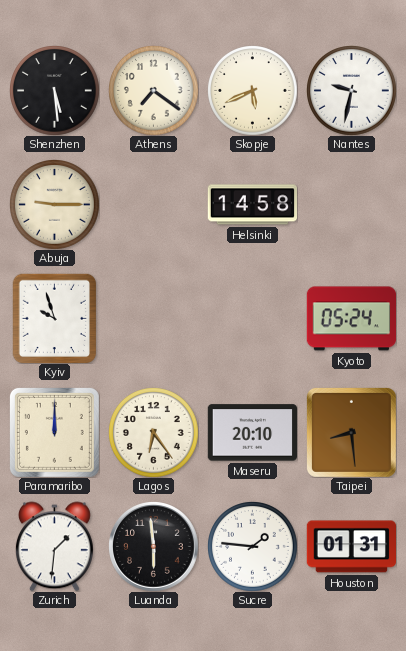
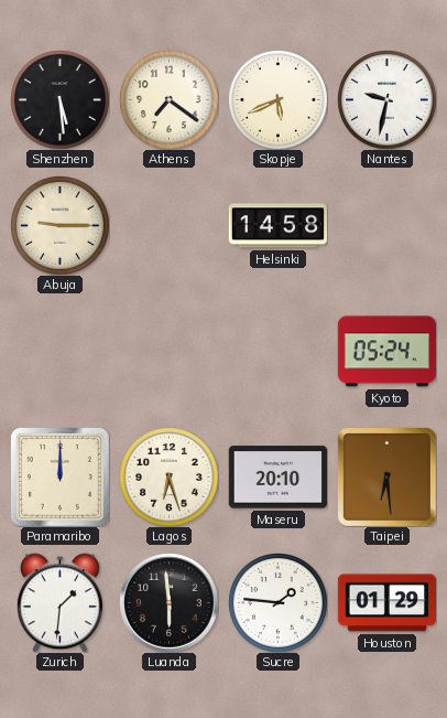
Kyiv: 9:57 -> none (54, 318)
Lagos: 6:24 -> 6:27 (170, 478)
Taipei: 8:29 -> 6:29 (386, 476)
Houston: 01:31 -> 01:29 (386, 603)
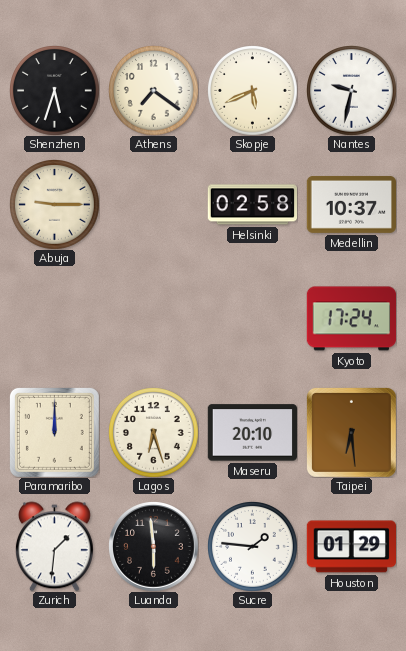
Shenzhen: 5:29 -> 5:33 (55, 91)
Helsinki: 14:58 -> 02:58 (252, 205)
Medellin: none -> 10:37 (351, 204)
Kyoto: 05:24 -> 17:24 (351, 319)
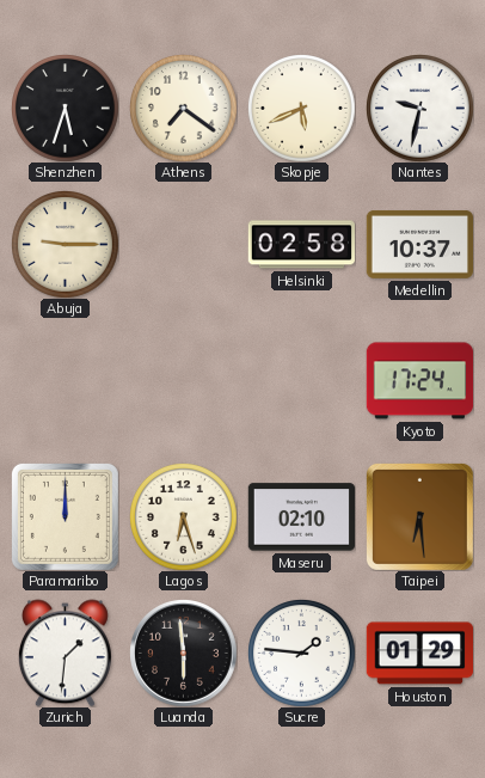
Maseru: 20:10 -> 02:10 (301, 517)
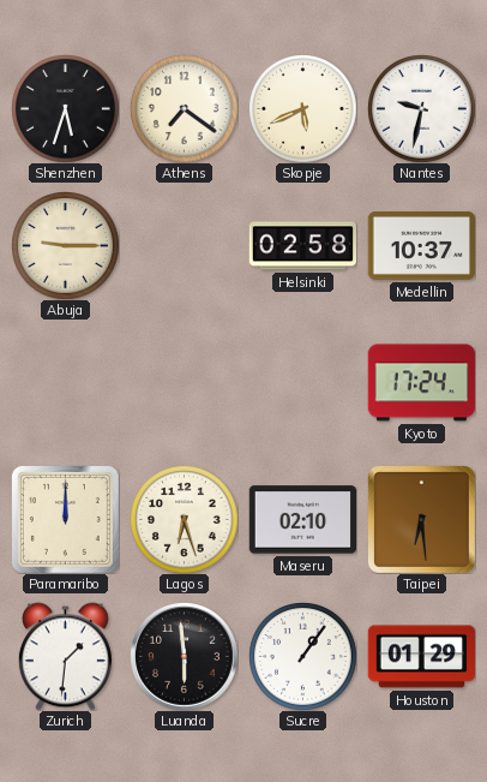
Sucre: 1:46 -> 1:06 (303, 657)
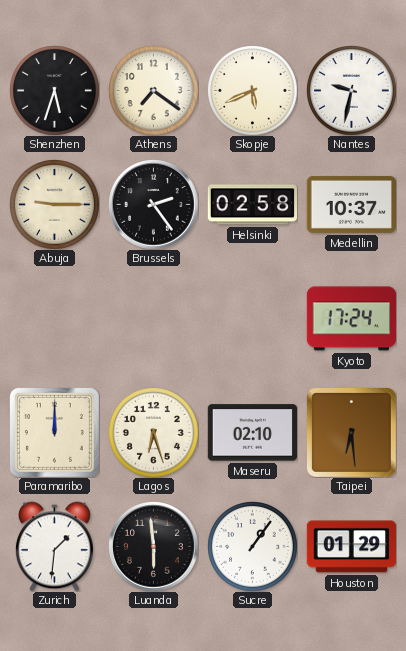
Brussels: none -> 2:24 (154, 205)
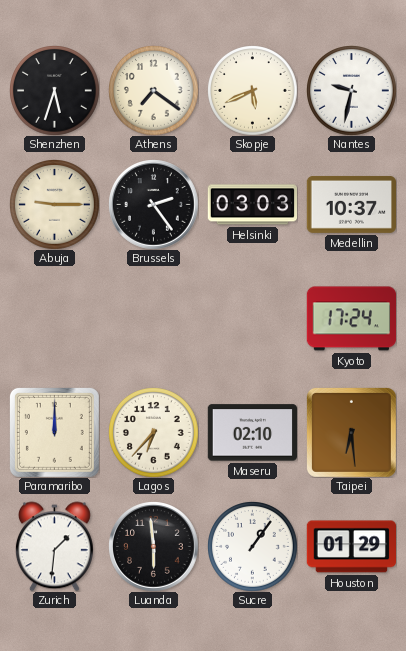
Helsinki: 02:58 -> 03:03 (252, 205)
Lagos: 6:27 -> 6:37 (154, 433)
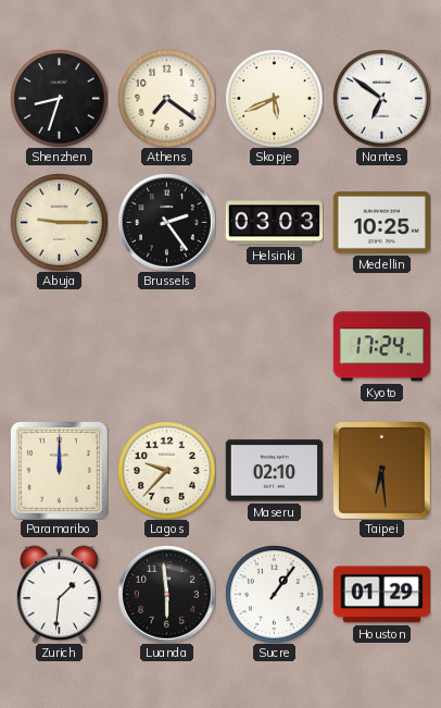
Shenzhen: 5:33 -> 8:33 (60, 99)
Nantes: 9:32 -> 6:51 (382, 99)
Medellin: 10:37 -> 10:25 (381, 222)
Lagos: 6:37 -> 9:37 (167, 471)
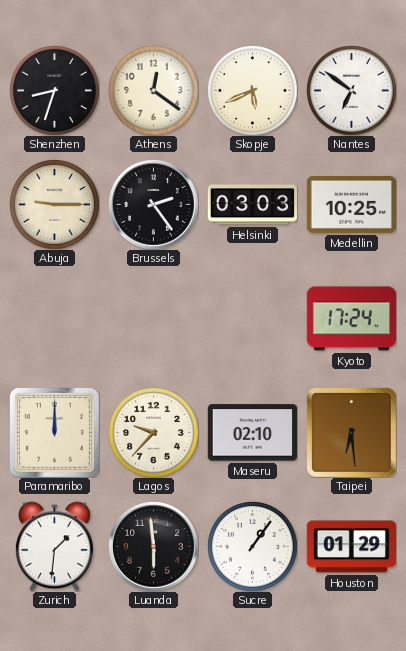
Athens: 7:21 -> 12:21 (154, 91)
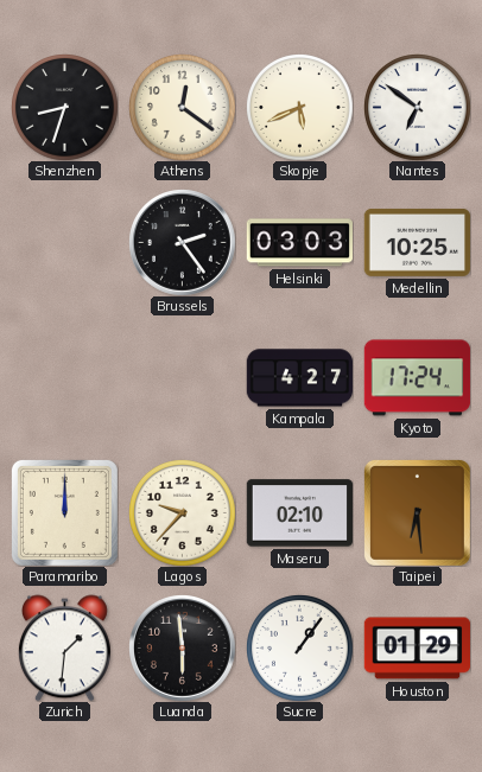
Abuja: 9:15 -> none (55, 205)
Kampala: none -> 4:27 (299, 378)
